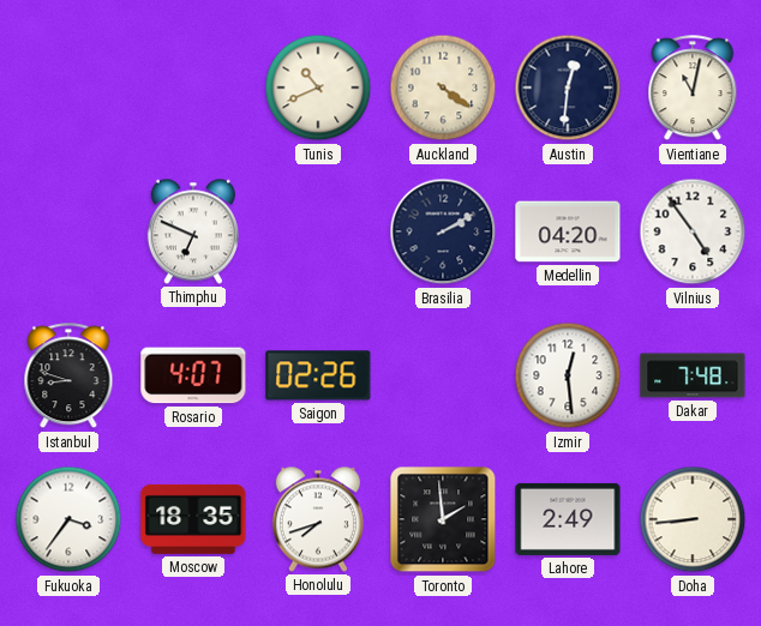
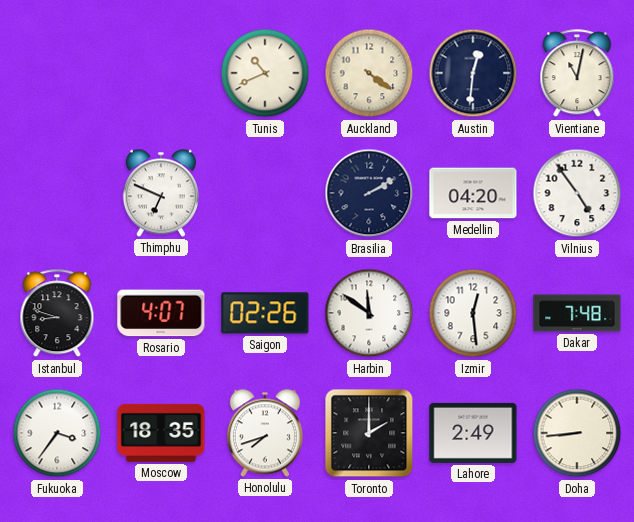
Harbin: none -> 11:51 (369, 313)
Toronto: 1:59 -> 2:00 (369, 433)
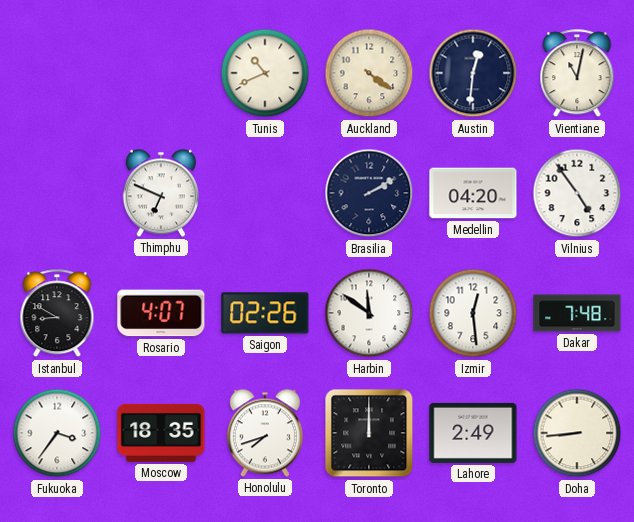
Istanbul: 8:48 -> 8:50 (57, 314)
Toronto: 2:00 -> 12:00 (369, 433)
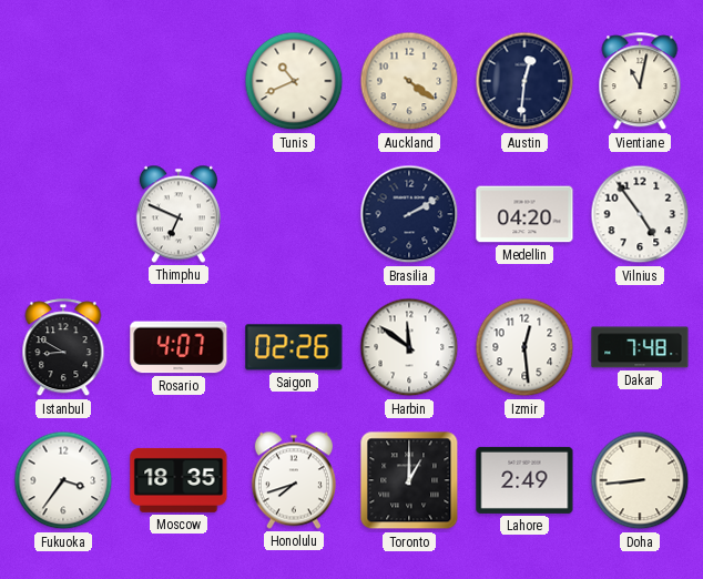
Toronto: 12:00 -> 1:00 (409, 480)
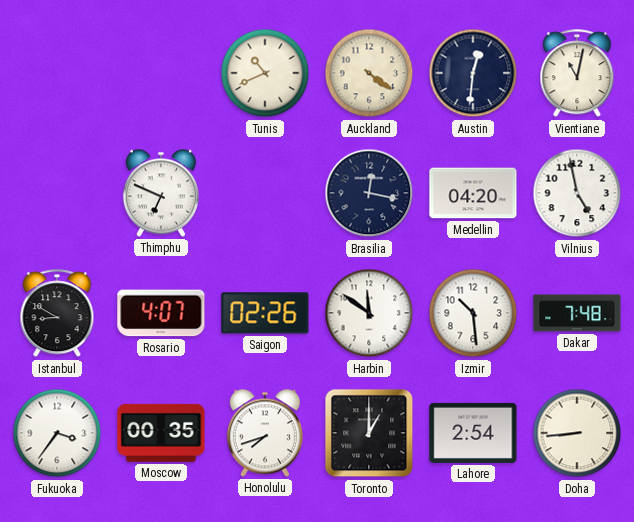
Brasilia: 2:10 -> 12:17 (369, 193)
Vilnius: 4:54 -> 4:58 (577, 193)
Izmir: 12:29 -> 10:29 (473, 313)
Moscow: 18:35 -> 00:35 (161, 433)
Lahore: 2:49 -> 2:54 (473, 433)
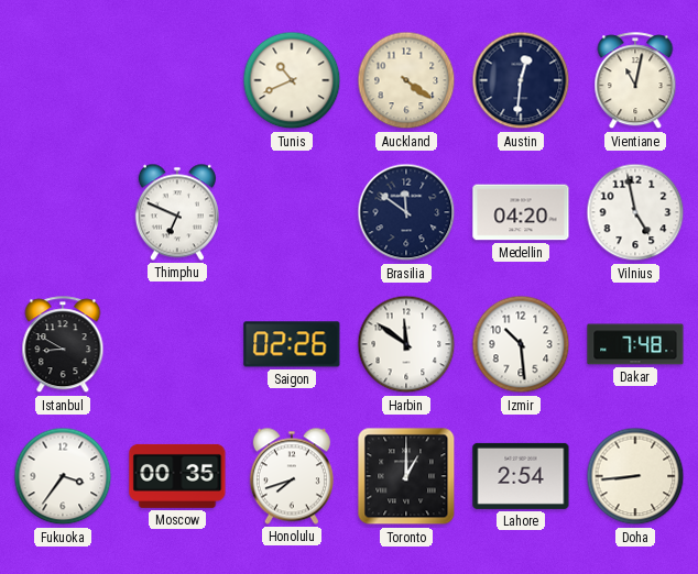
Brasilia: 12:17 -> 11:51 (406, 212)
Rosario: 4:07 -> none (161, 313)
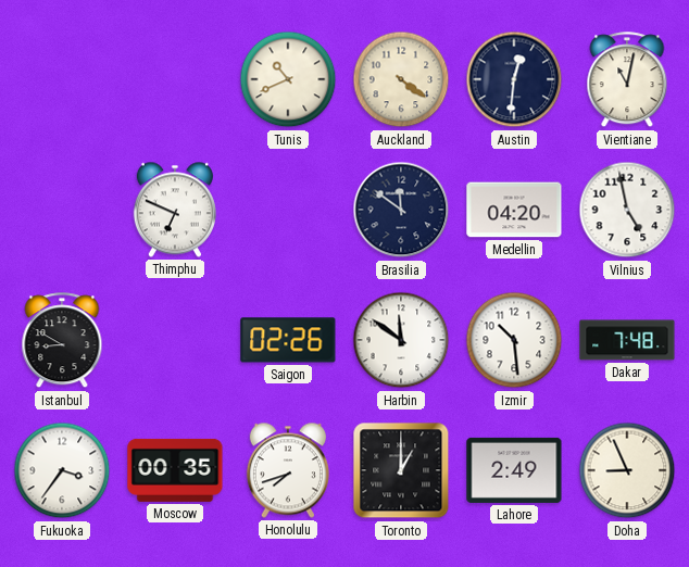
Lahore: 2:54 -> 2:49 (514, 470)
Doha: 8:44 -> 8:56 (627, 470)
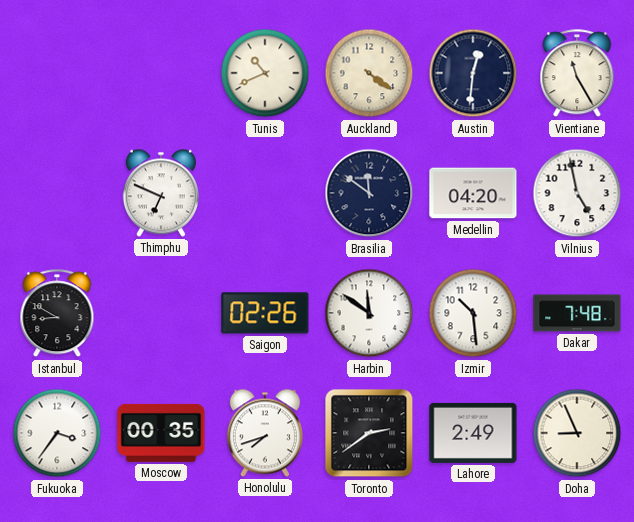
Vientiane: 11:02 -> 11:25 (577, 74)
Toronto: 1:00 -> 2:39 (369, 433)
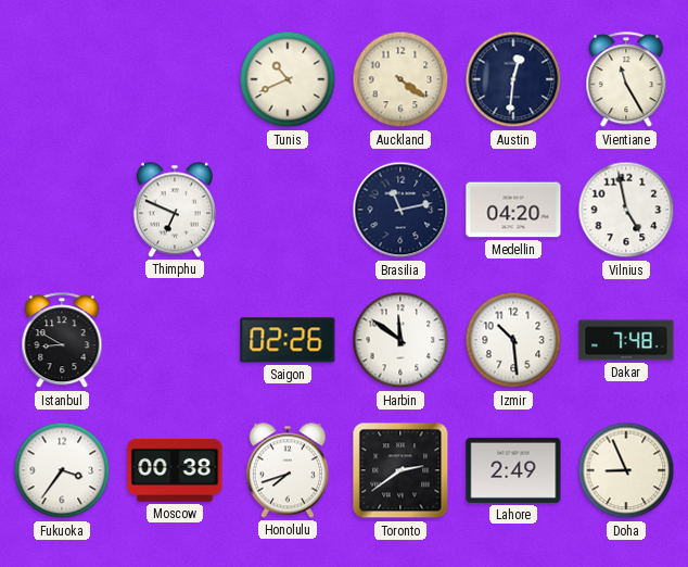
Brasilia: 11:51 -> 11:13 (400, 210)
Moscow: 00:35 -> 00:38 (175, 470)
